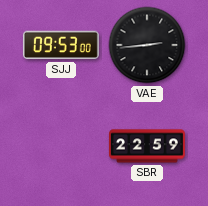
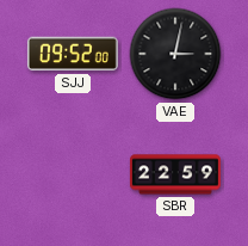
SJJ: 09:53 -> 09:52 (73, 54)
VAE: 2:44 -> 3:02 (175, 54)
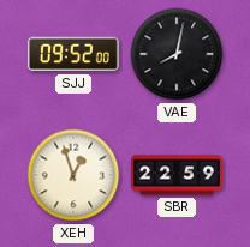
VAE: 3:02 -> 8:02 (177, 54)
XEH: none -> 12:57 (73, 175)
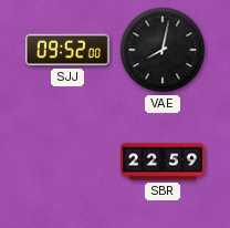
XEH: 12:57 -> none (73, 175)
